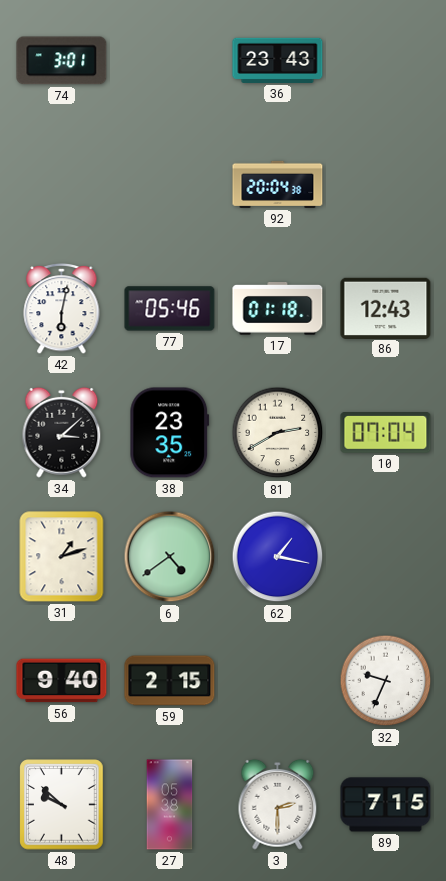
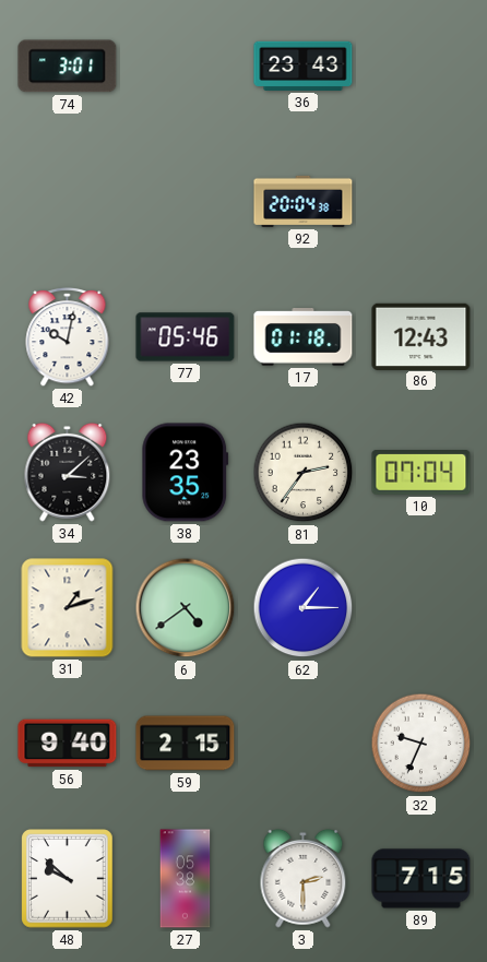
42: 6:02 -> 10:02 (68, 336)
81: 2:40 -> 2:36 (304, 473)
62: 1:17 -> 1:15 (304, 608)
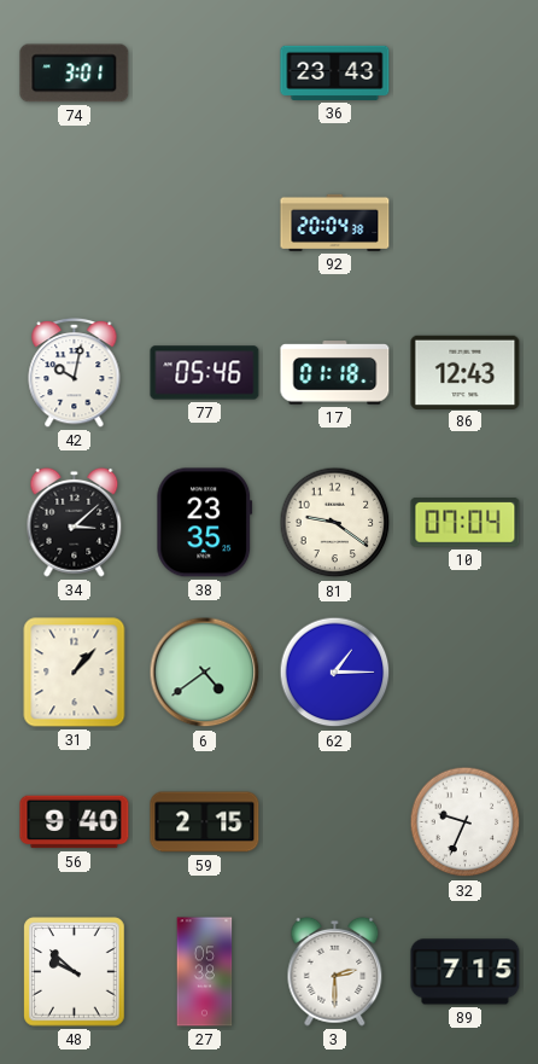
81: 2:36 -> 9:21 (335, 523)
31: 1:12 -> 1:07 (75, 673)
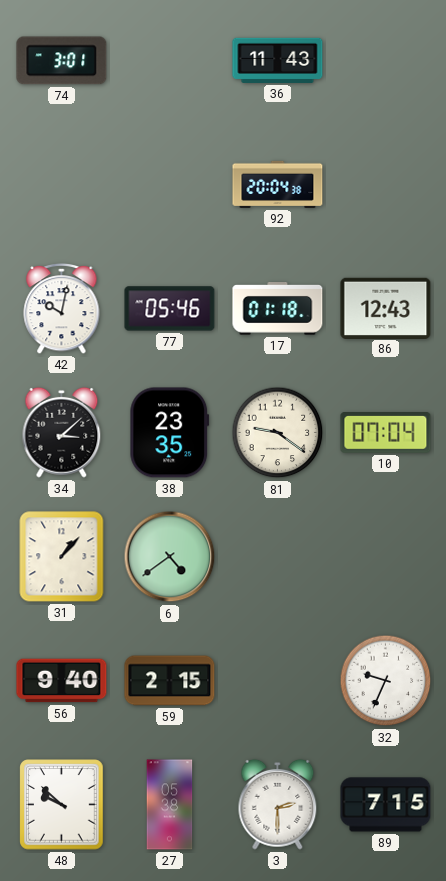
36: 23:43 -> 11:43 (278, 60)
62: 1:15 -> none (335, 673)
